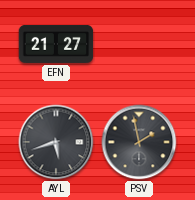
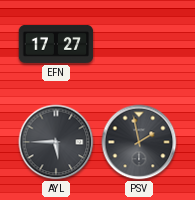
EFN: 21:27 -> 17:27 (56, 44)
AYL: 5:42 -> 5:45 (56, 142)
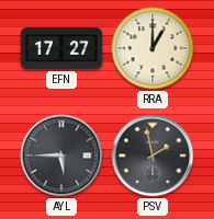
RRA: none -> 1:00 (153, 48)
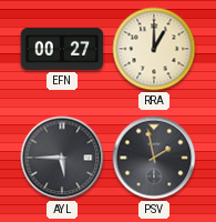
EFN: 17:27 -> 00:27 (62, 49)
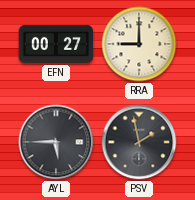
RRA: 1:00 -> 9:00 (139, 44)
